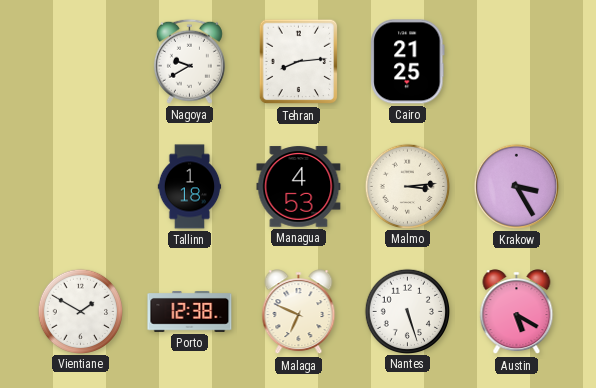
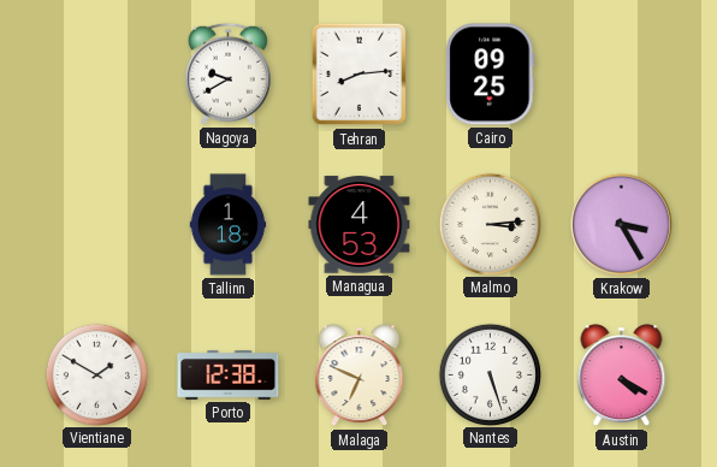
Cairo: 21:25 -> 09:25 (491, 75)
Austin: 5:20 -> 4:20 (622, 376)
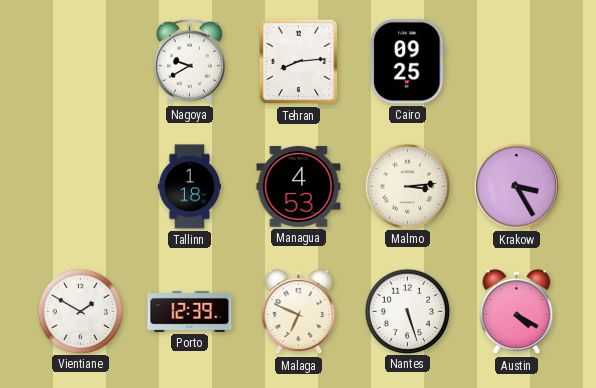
Porto: 12:38 -> 12:39 (190, 312)
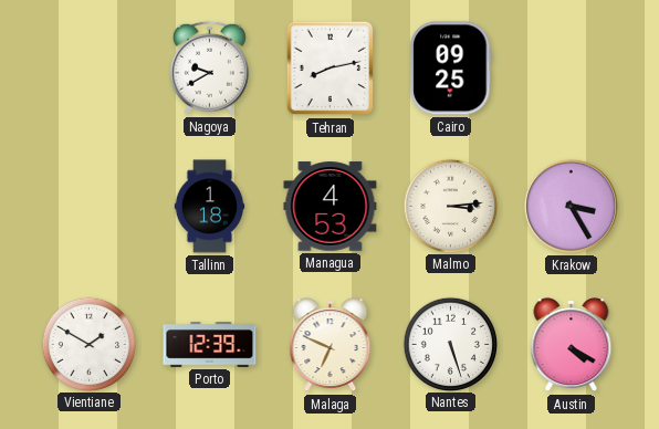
Tehran: 8:14 -> 8:13 (331, 69)
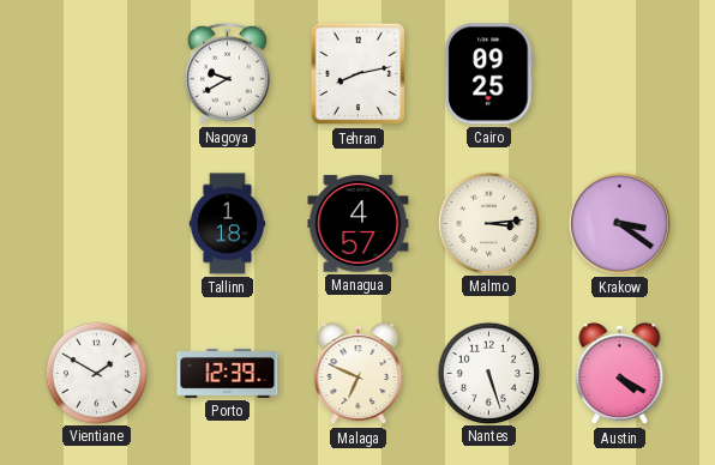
Managua: 4:53 -> 4:57 (359, 224)
Krakow: 3:25 -> 3:21 (619, 223)
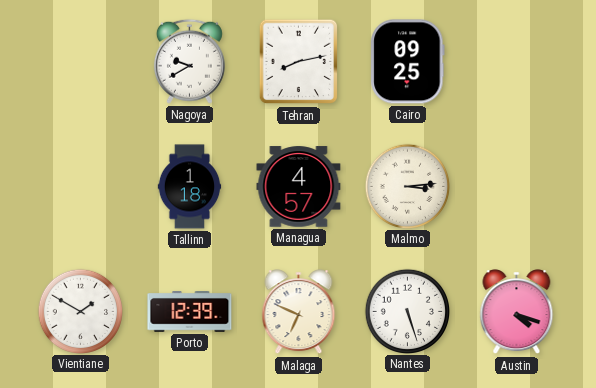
Krakow: 3:21 -> none (619, 223)
Austin: 4:20 -> 4:18 (517, 312)
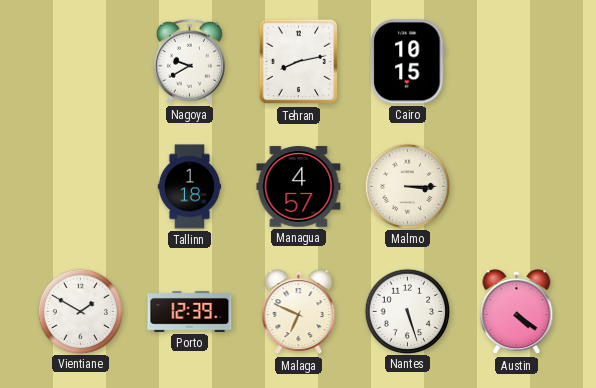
Cairo: 09:25 -> 10:15 (408, 62)
Malmo: 3:14 -> 3:15 (407, 186)
Austin: 4:18 -> 4:21 (517, 312)
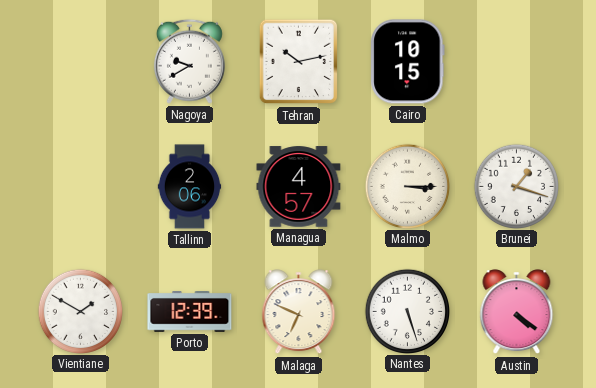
Tehran: 8:13 -> 10:13 (299, 62)
Tallinn: 1:18 -> 2:06 (190, 187)
Brunei: none -> 1:18 (516, 186)
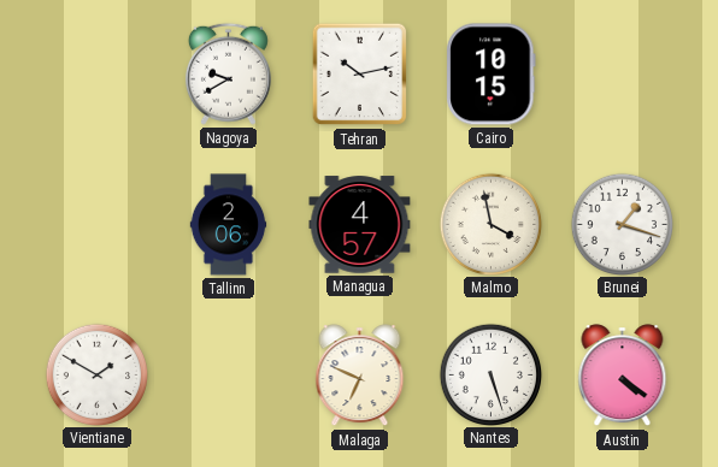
Malmo: 3:15 -> 3:58 (490, 224)
Porto: 12:39 -> none (190, 312)
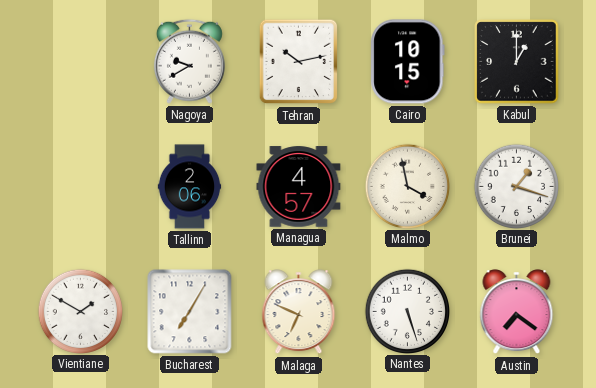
Kabul: none -> 1:00 (517, 62)
Bucharest: none -> 7:05 (190, 312)
Austin: 4:21 -> 7:21 (517, 312)
